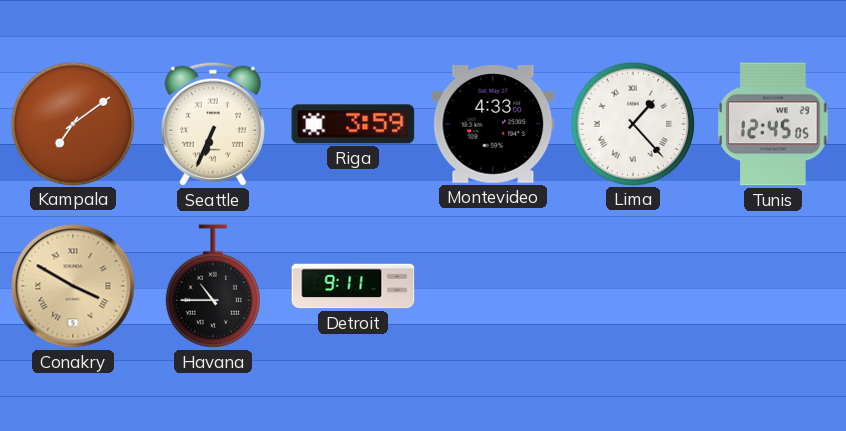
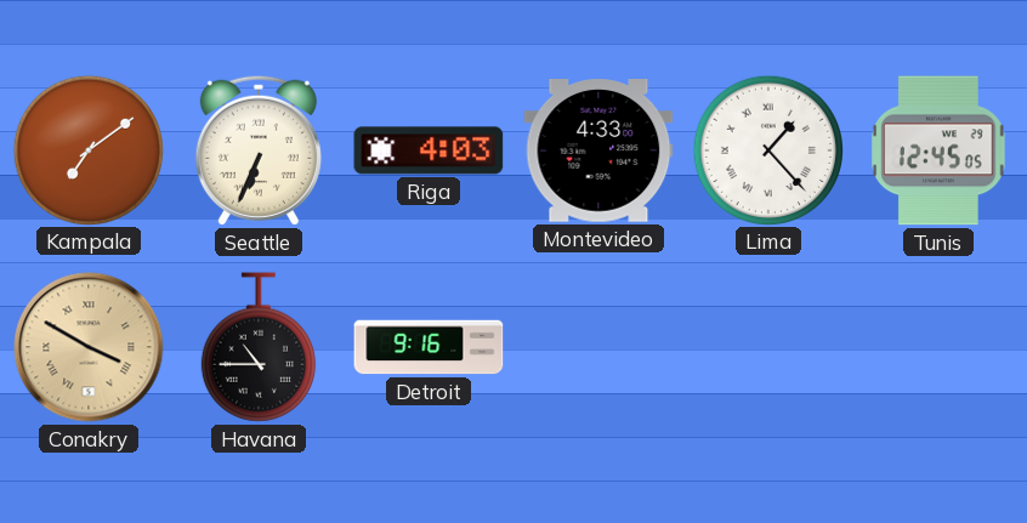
Riga: 3:59 -> 4:03 (429, 150)
Detroit: 9:11 -> 9:16 (429, 347)
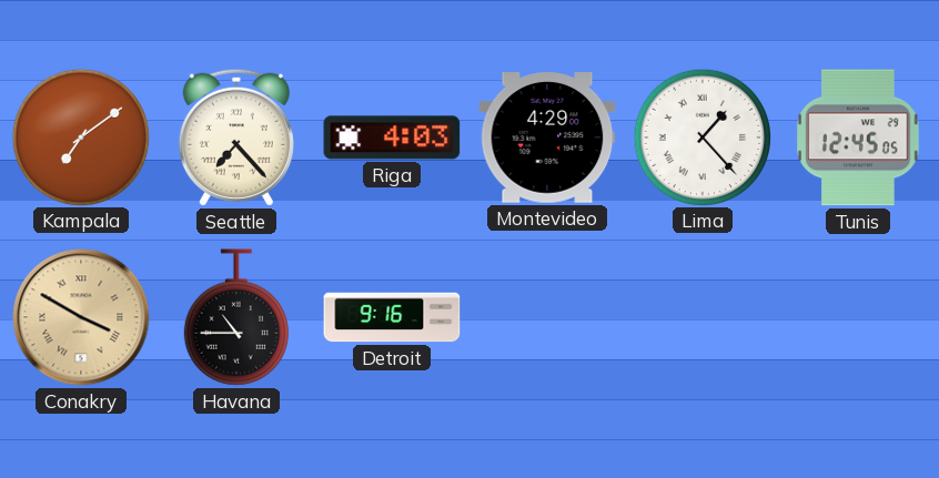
Seattle: 6:34 -> 7:23 (236, 138)
Montevideo: 4:33 -> 4:29 (547, 139)
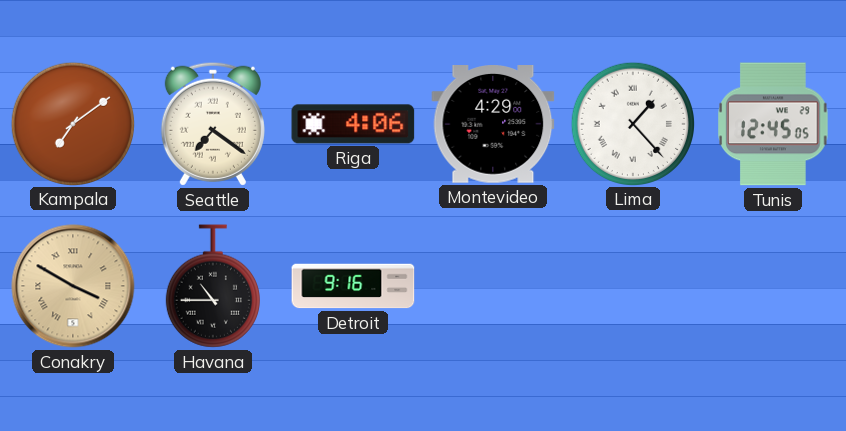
Seattle: 7:23 -> 7:21 (213, 124)
Riga: 4:03 -> 4:06 (353, 124)
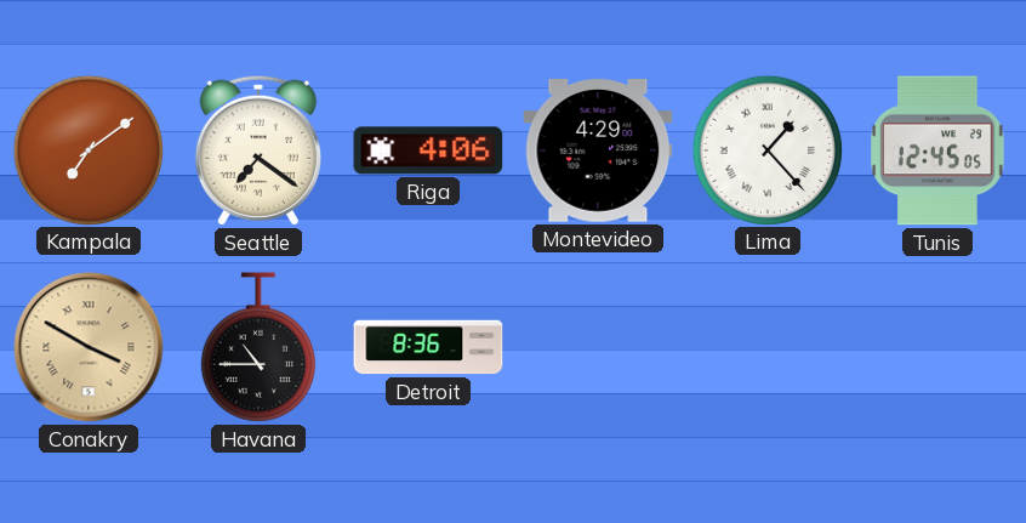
Detroit: 9:16 -> 8:36 (428, 347)
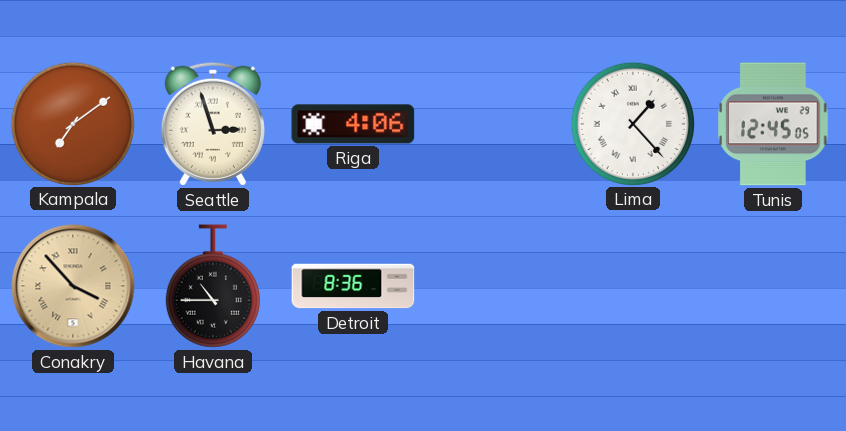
Seattle: 7:21 -> 2:57 (213, 124)
Montevideo: 4:29 -> none (598, 152)
Conakry: 3:50 -> 3:53 (73, 286)
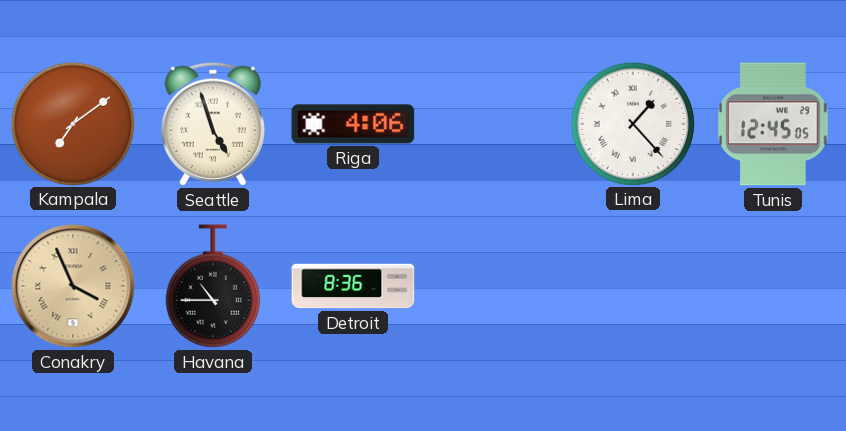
Seattle: 2:57 -> 4:57 (213, 124)
Conakry: 3:53 -> 3:56 (73, 286)
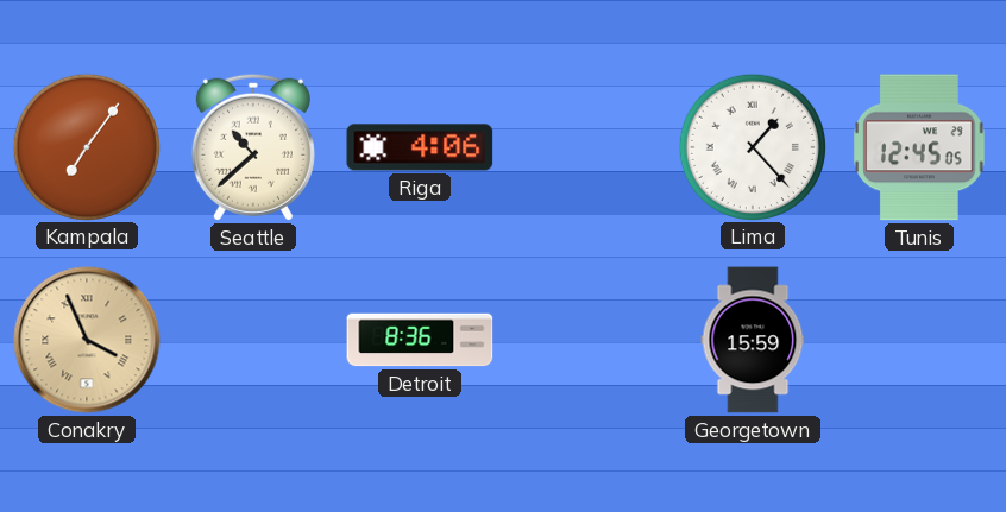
Kampala: 7:09 -> 7:06 (86, 146)
Seattle: 4:57 -> 10:38 (253, 147)
Havana: 10:45 -> none (213, 286)
Georgetown: none -> 15:59 (753, 340)
